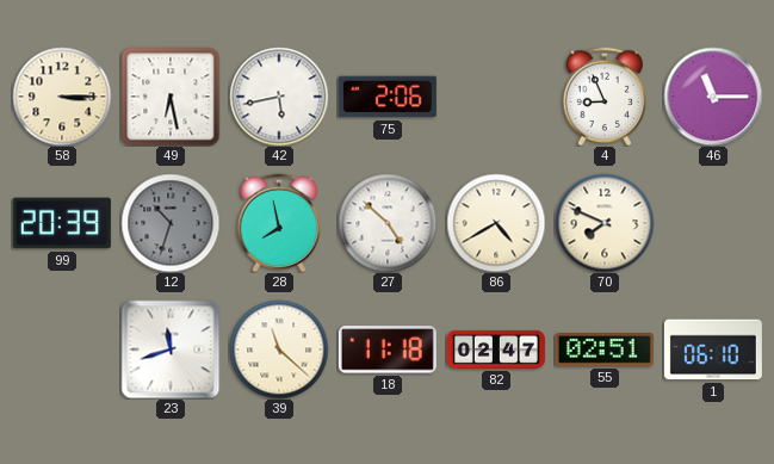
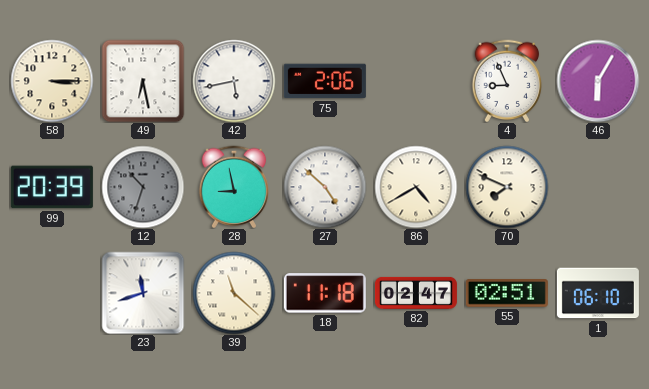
46: 11:15 -> 6:05 (598, 81)
28: 7:58 -> 8:58 (234, 187)
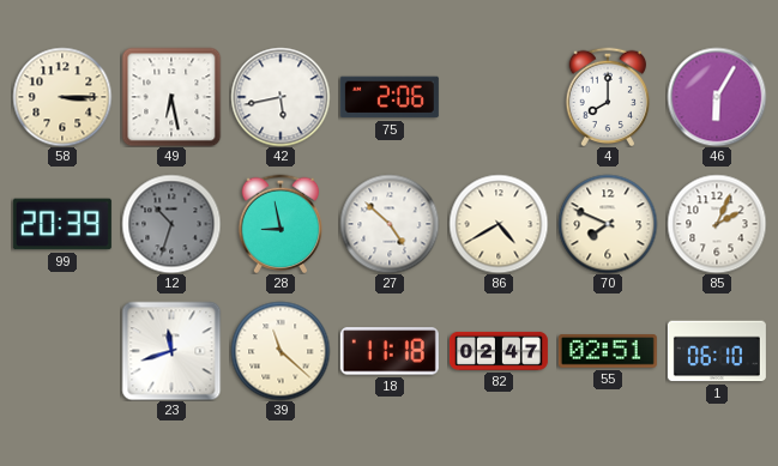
4: 8:56 -> 8:00 (608, 97)
85: none -> 2:04 (717, 224)
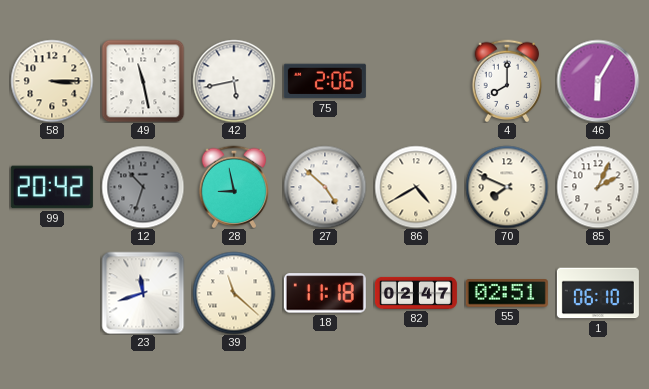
49: 6:28 -> 11:28 (143, 81)
99: 20:39 -> 20:42 (52, 187)
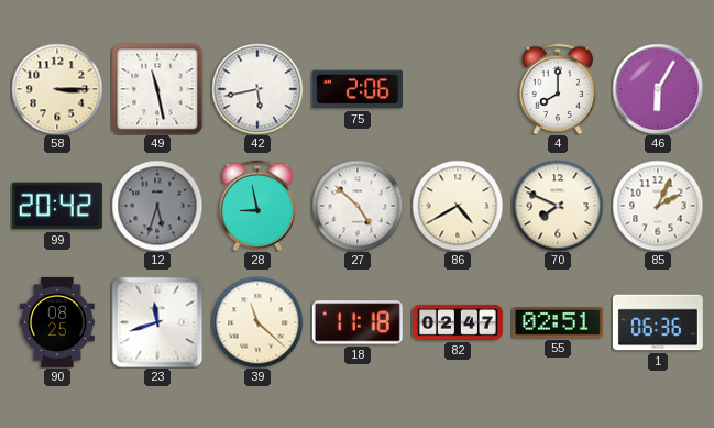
12: 10:33 -> 5:33 (157, 206)
90: none -> 08:25 (57, 322)
1: 06:10 -> 06:36 (658, 322)
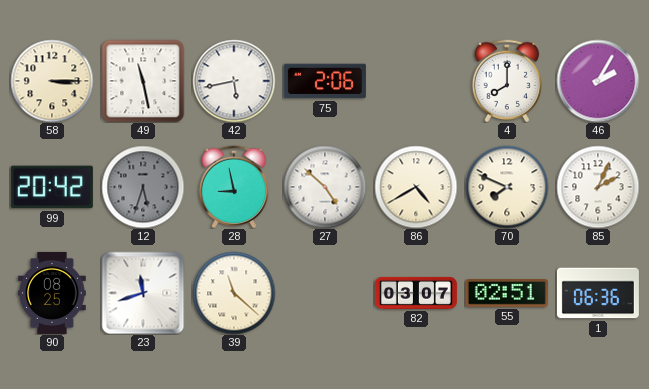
46: 6:05 -> 2:05 (598, 81)
18: 11:18 -> none (358, 322)
82: 02:47 -> 03:07 (416, 293)
